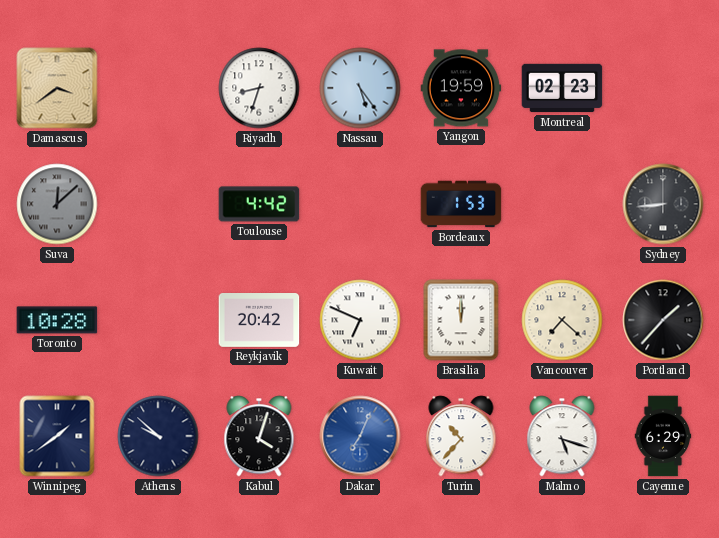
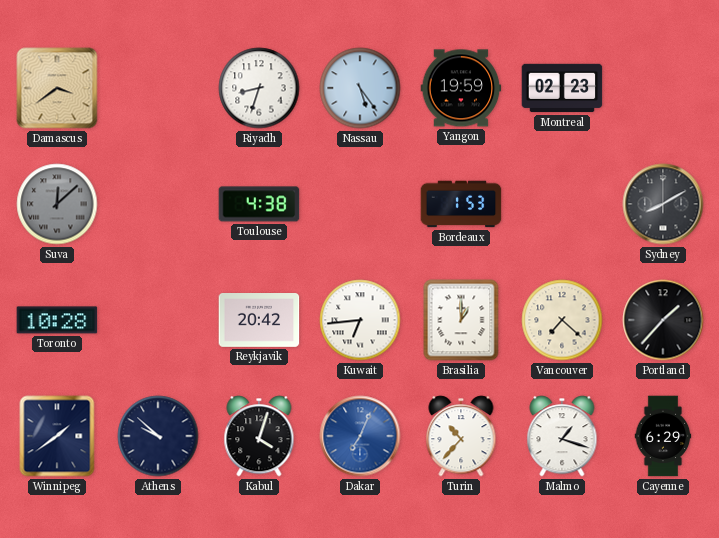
Toulouse: 4:42 -> 4:38 (259, 204)
Sydney: 8:44 -> 8:10 (663, 204)
Kuwait: 6:49 -> 6:44 (360, 320)
Brasilia: 12:00 -> 1:00 (461, 320)
Malmo: 5:18 -> 1:18 (562, 436)
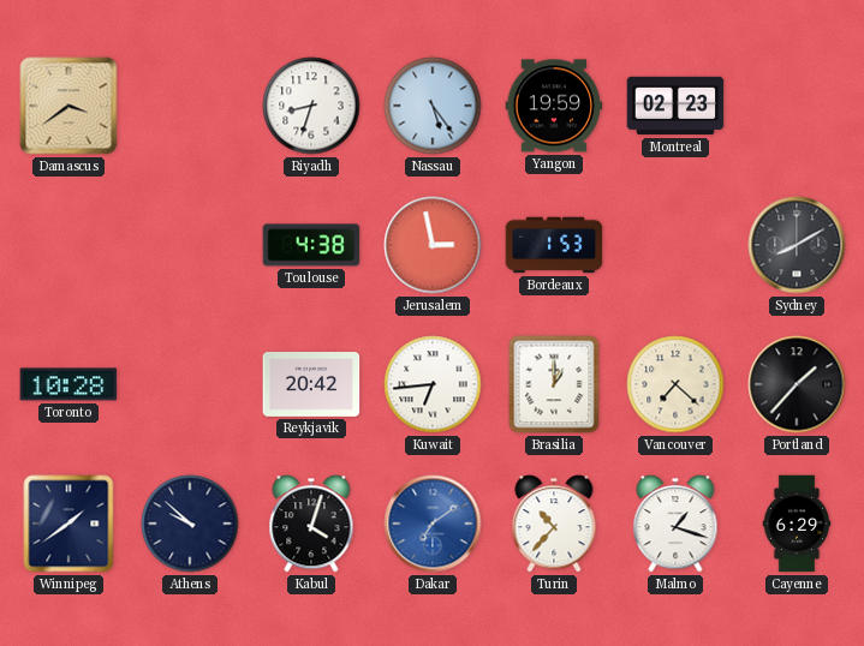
Suva: 12:08 -> none (57, 204)
Jerusalem: none -> 2:58 (433, 245)
Dakar: 7:04 -> 7:09 (433, 524)
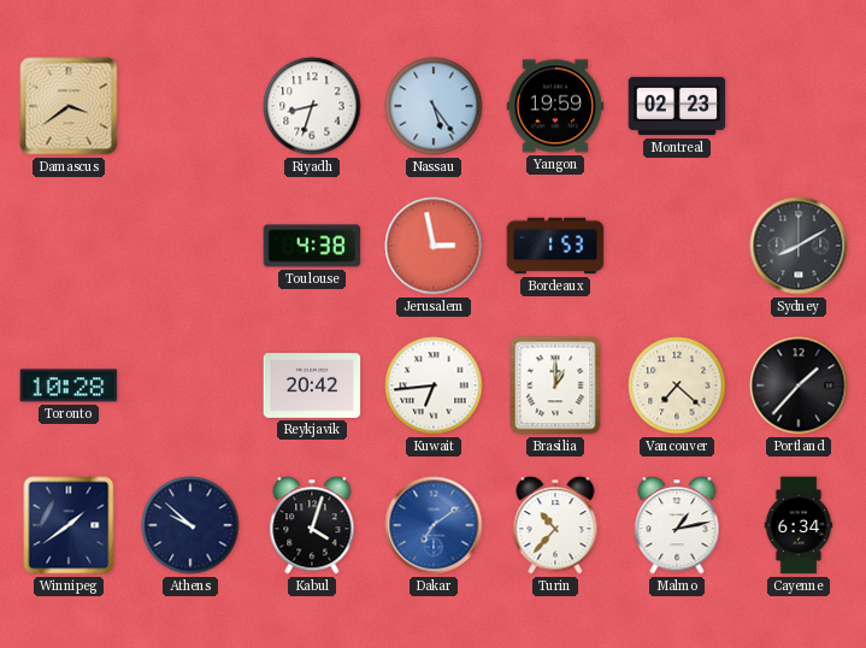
Malmo: 1:18 -> 1:13 (677, 525)
Cayenne: 6:29 -> 6:34 (799, 525)
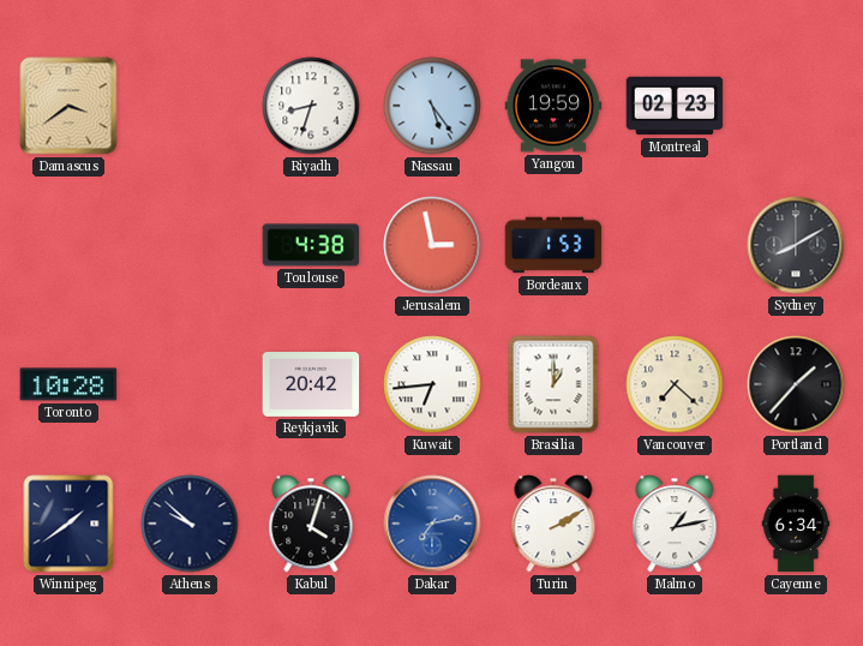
Dakar: 7:09 -> 7:13 (432, 524)
Turin: 10:37 -> 2:10 (553, 524)
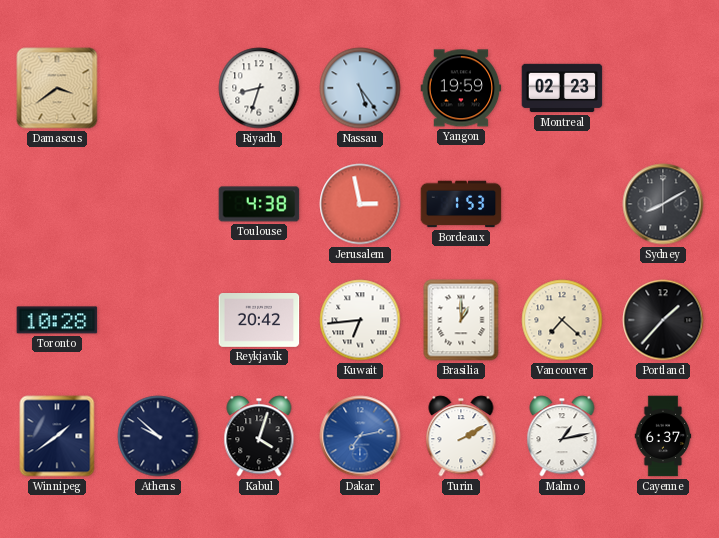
Cayenne: 6:34 -> 6:37 (663, 436)
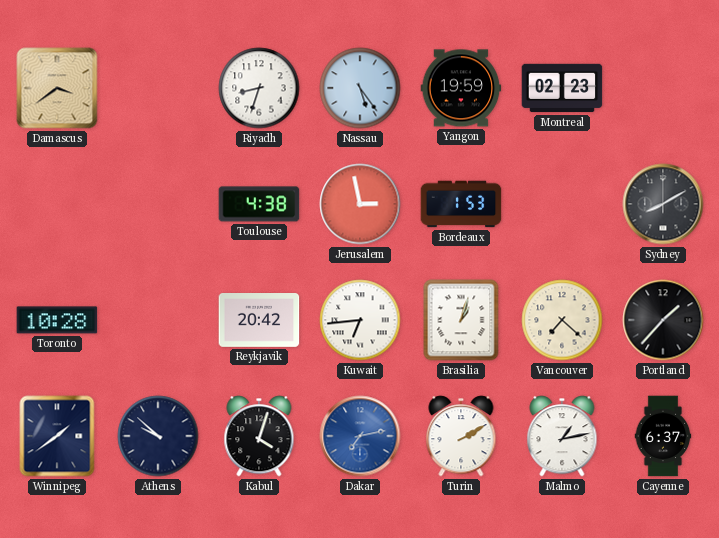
Brasilia: 1:00 -> 1:03 (461, 320)
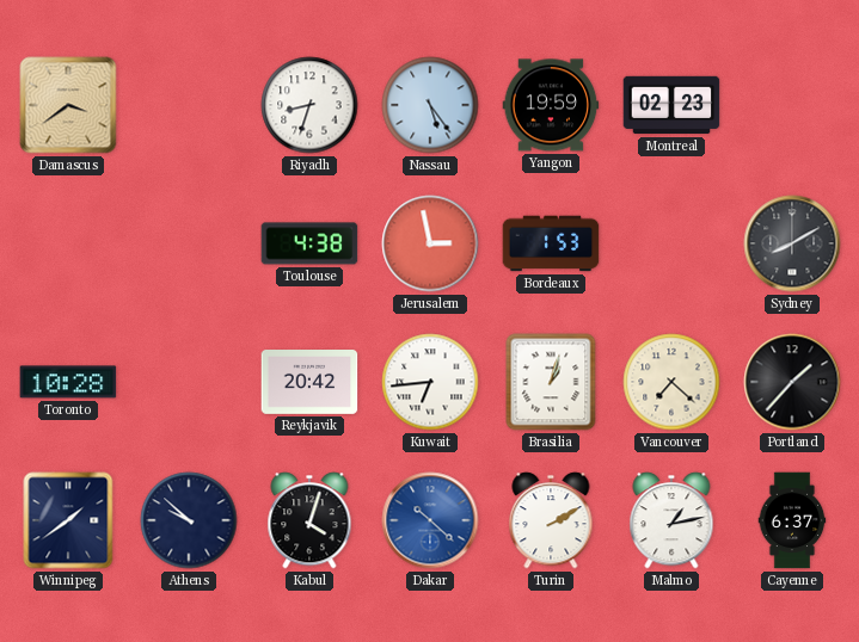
Dakar: 7:13 -> 10:22 (430, 520)
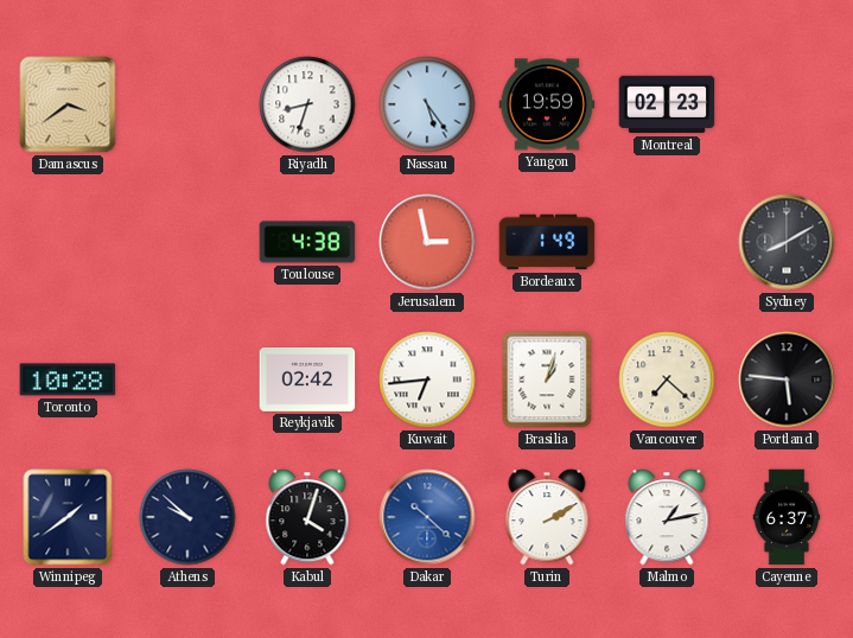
Bordeaux: 1:53 -> 1:49 (547, 242)
Reykjavik: 20:42 -> 02:42 (307, 381)
Portland: 1:37 -> 5:46 (787, 379)
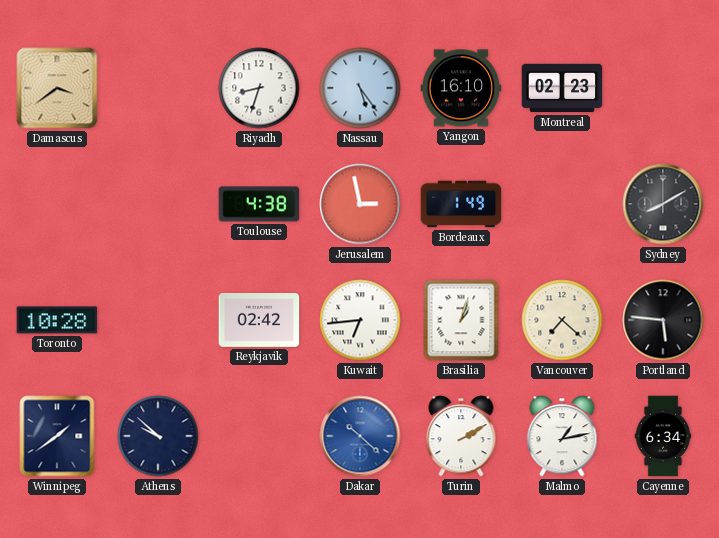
Yangon: 19:59 -> 16:10 (461, 88)
Kabul: 4:03 -> none (307, 517)
Cayenne: 6:37 -> 6:34 (663, 436)
